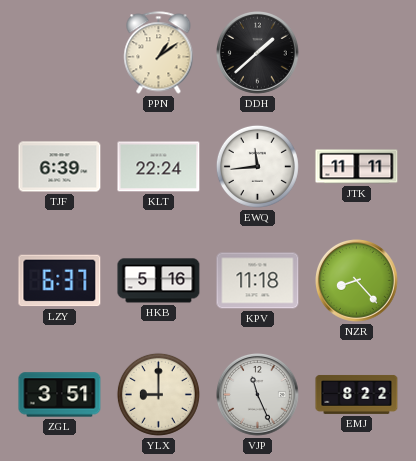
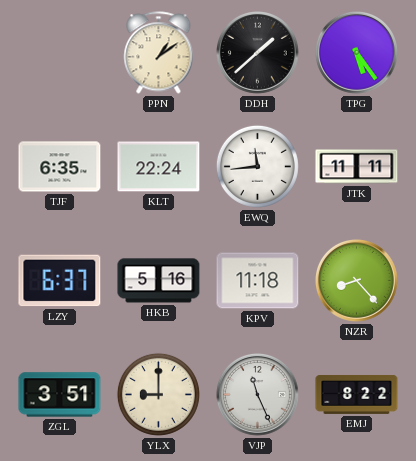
TPG: none -> 5:24 (357, 53)
TJF: 6:39 -> 6:35 (60, 167)
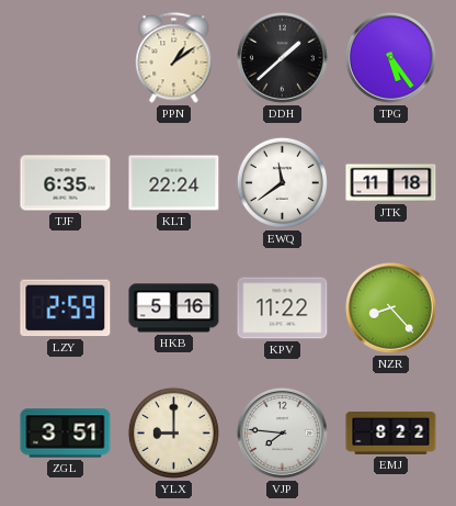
EWQ: 11:44 -> 11:39 (282, 182)
JTK: 11:11 -> 11:18 (391, 183)
LZY: 6:37 -> 2:59 (66, 308)
KPV: 11:18 -> 11:22 (283, 308)
VJP: 11:26 -> 7:46 (283, 434)
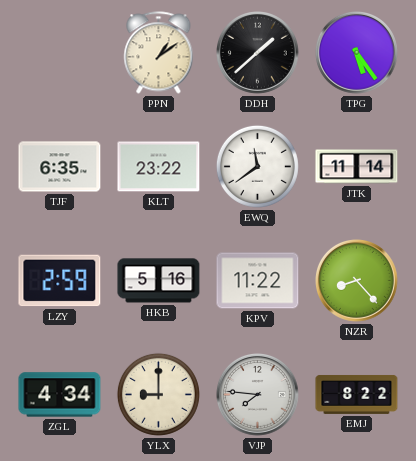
KLT: 22:24 -> 23:22 (159, 167)
JTK: 11:18 -> 11:14 (357, 167)
ZGL: 3:51 -> 4:34 (60, 395)
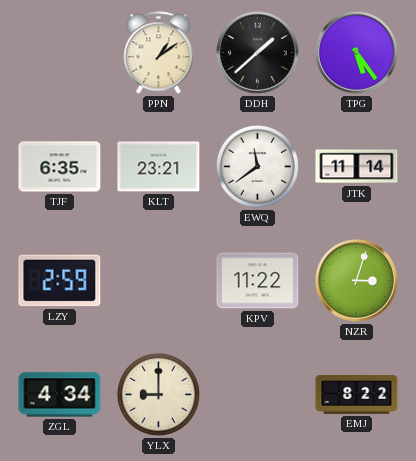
KLT: 23:22 -> 23:21 (159, 167)
HKB: 5:16 -> none (159, 281)
NZR: 8:23 -> 3:03 (357, 281)
VJP: 7:46 -> none (258, 395)
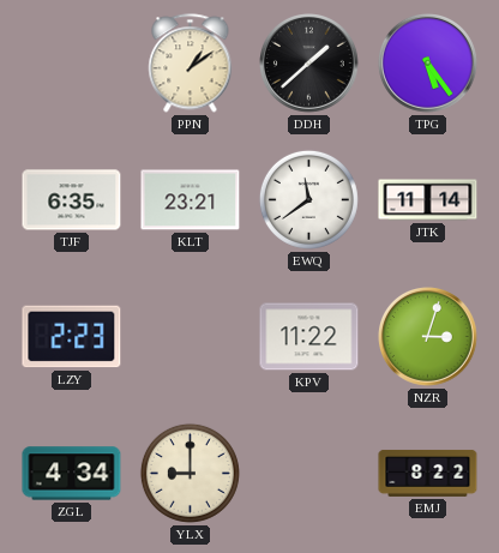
LZY: 2:59 -> 2:23 (72, 337)
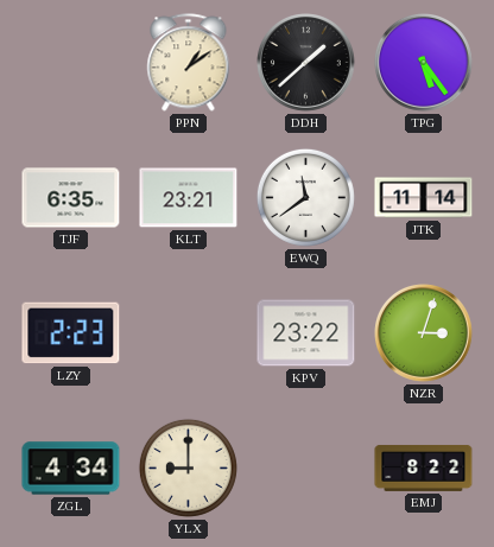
KPV: 11:22 -> 23:22 (306, 333)
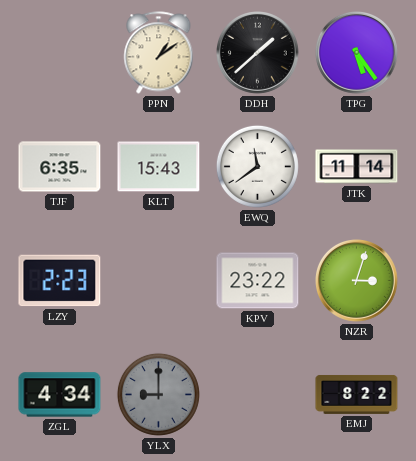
KLT: 23:21 -> 15:43 (159, 167)
YLX dial: cream -> grey (158, 394)
